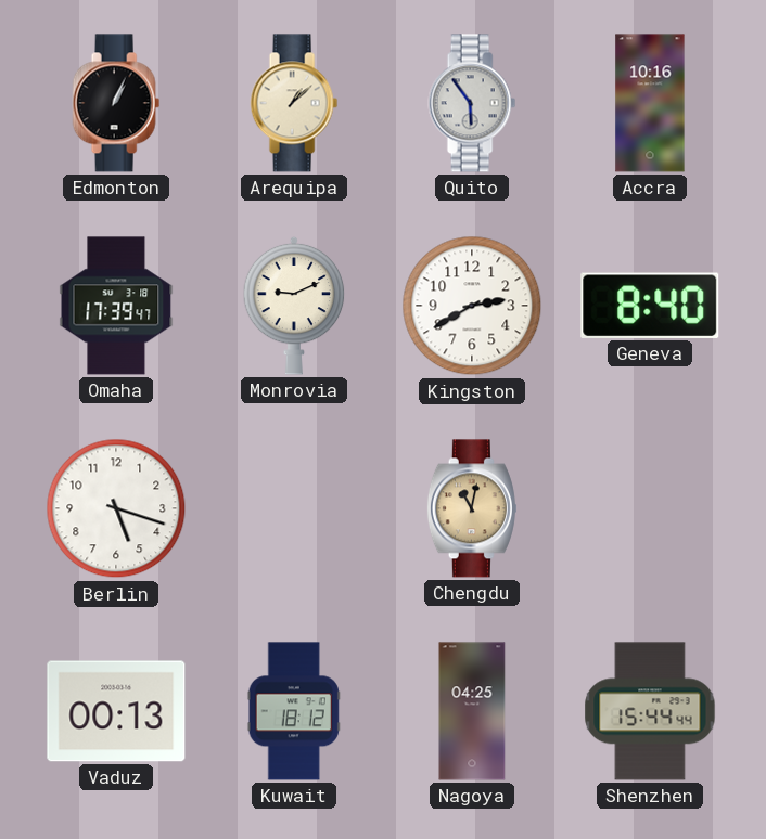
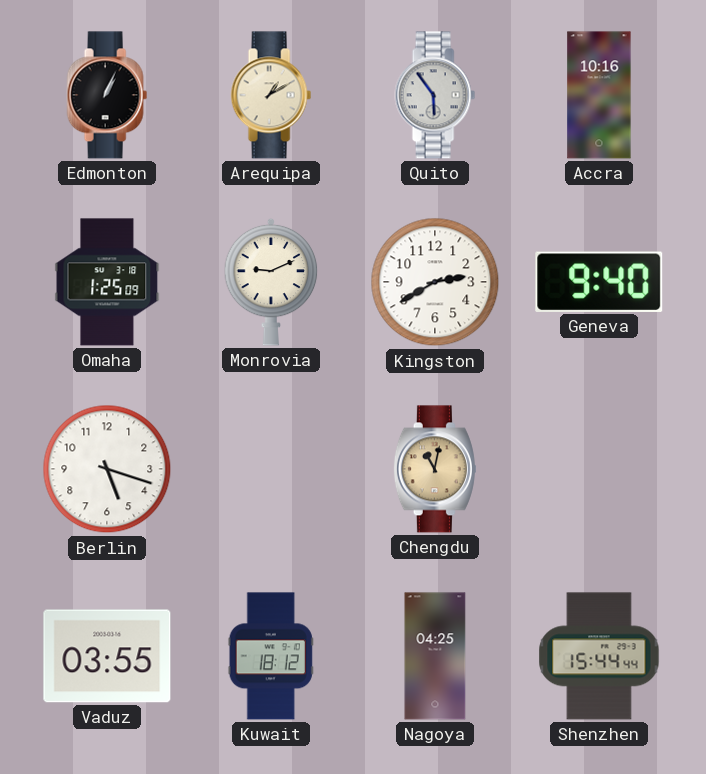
Arequipa: 1:08 -> 1:10 (271, 95)
Omaha: 17:39 -> 1:25 (107, 282)
Geneva: 8:40 -> 9:40 (599, 282)
Vaduz: 00:13 -> 03:55 (107, 656)
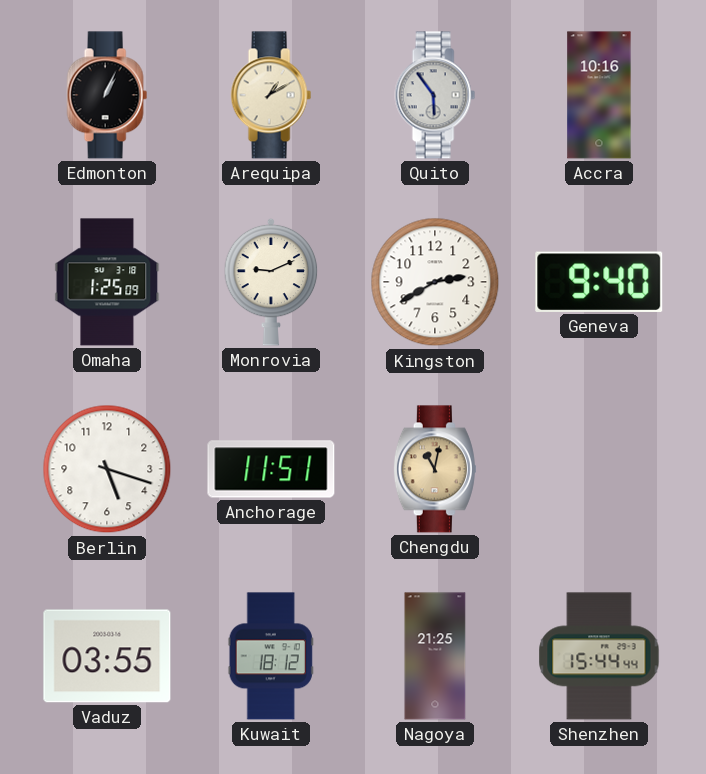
Anchorage: none -> 11:51 (271, 469)
Nagoya: 04:25 -> 21:25 (435, 656)
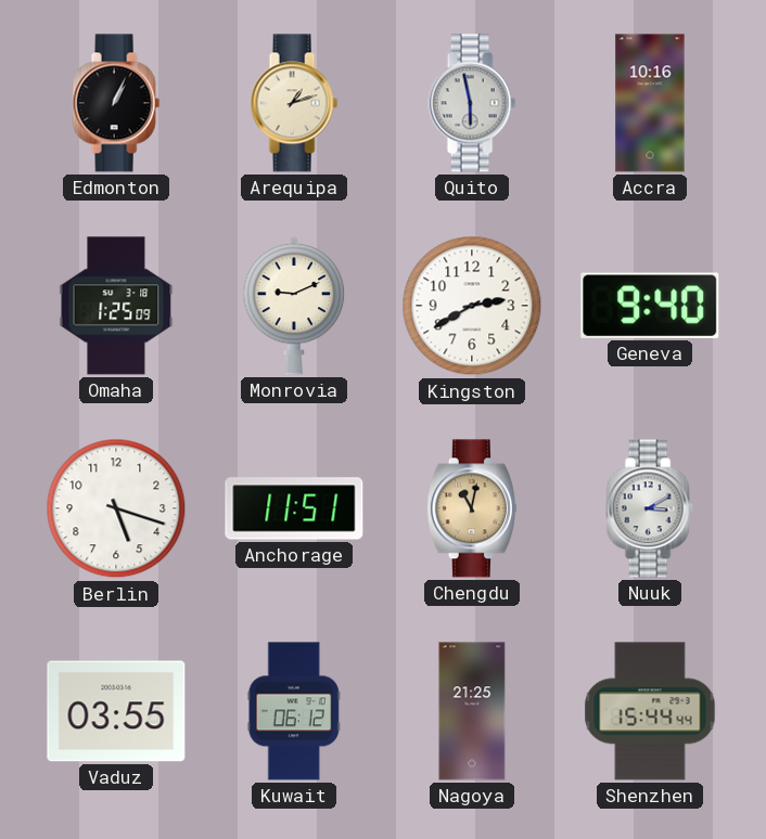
Arequipa: 1:10 -> 1:12 (294, 103)
Quito: 5:54 -> 5:58 (472, 103)
Nuuk: none -> 3:10 (650, 508)
Kuwait: 18:12 -> 06:12 (294, 711)
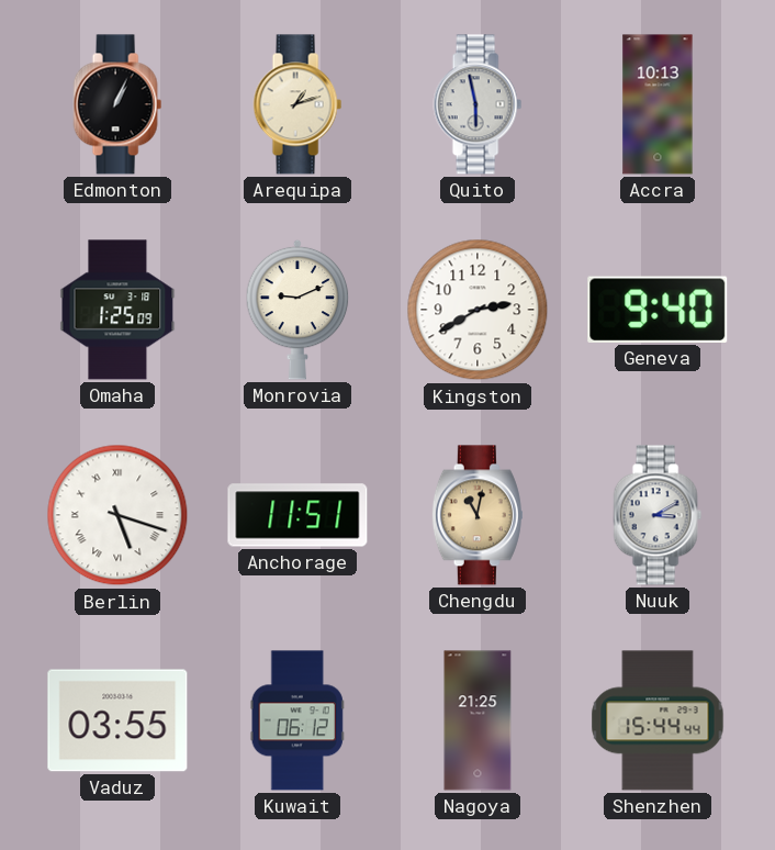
Accra: 10:16 -> 10:13 (658, 104)
Berlin numerals: Arabic -> Roman (117, 515)
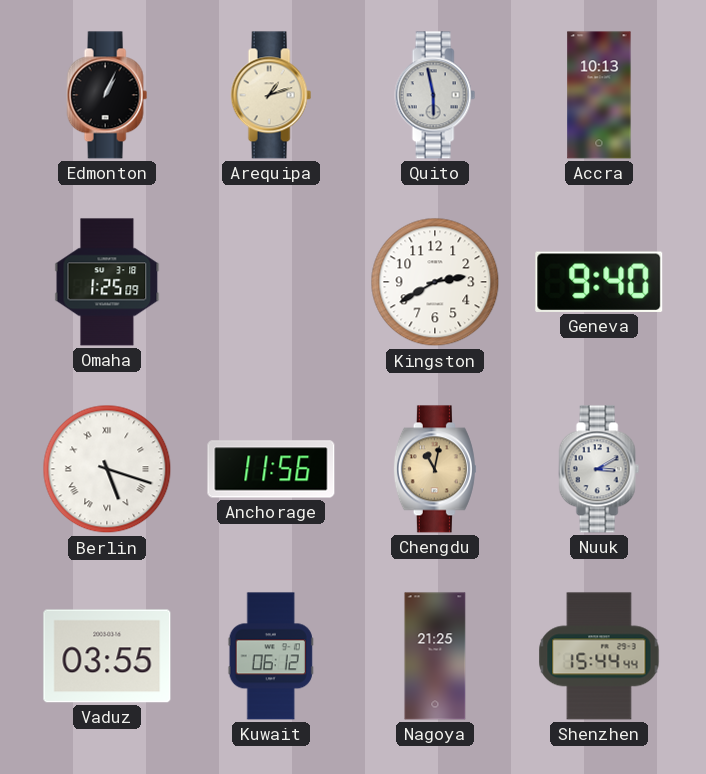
Monrovia: 9:11 -> none (297, 310)
Anchorage: 11:51 -> 11:56 (271, 469)
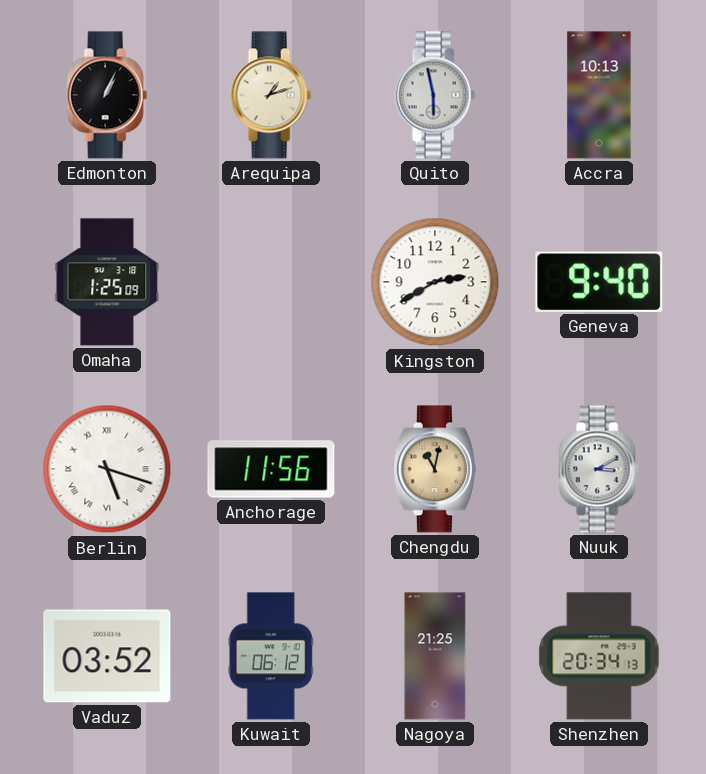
Vaduz: 03:55 -> 03:52 (107, 656)
Shenzhen: 15:44 -> 20:34 (599, 656)
